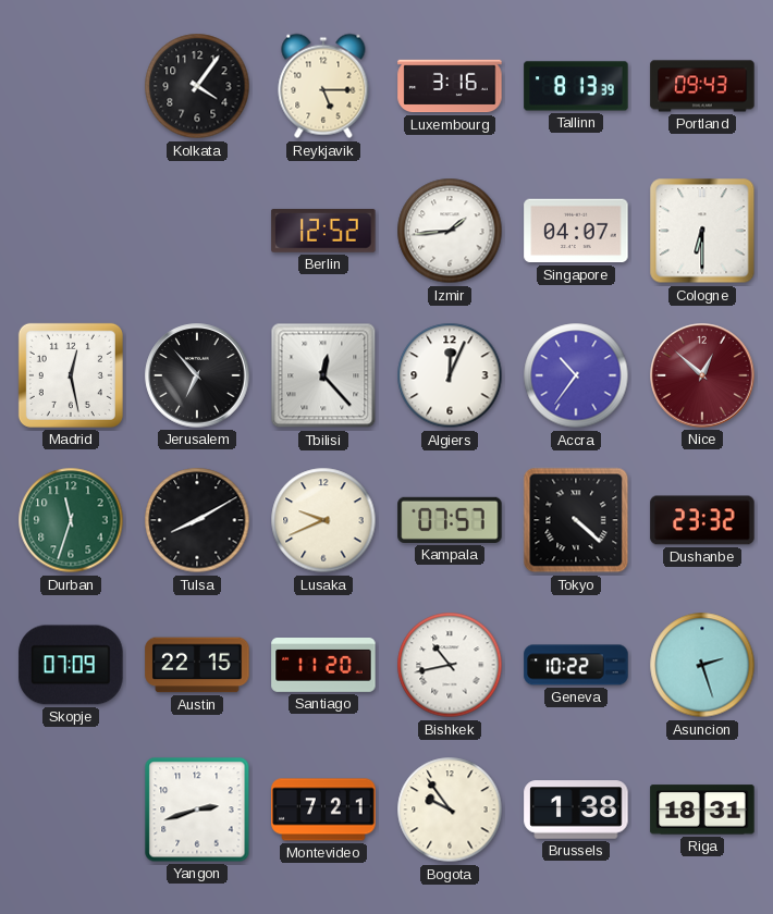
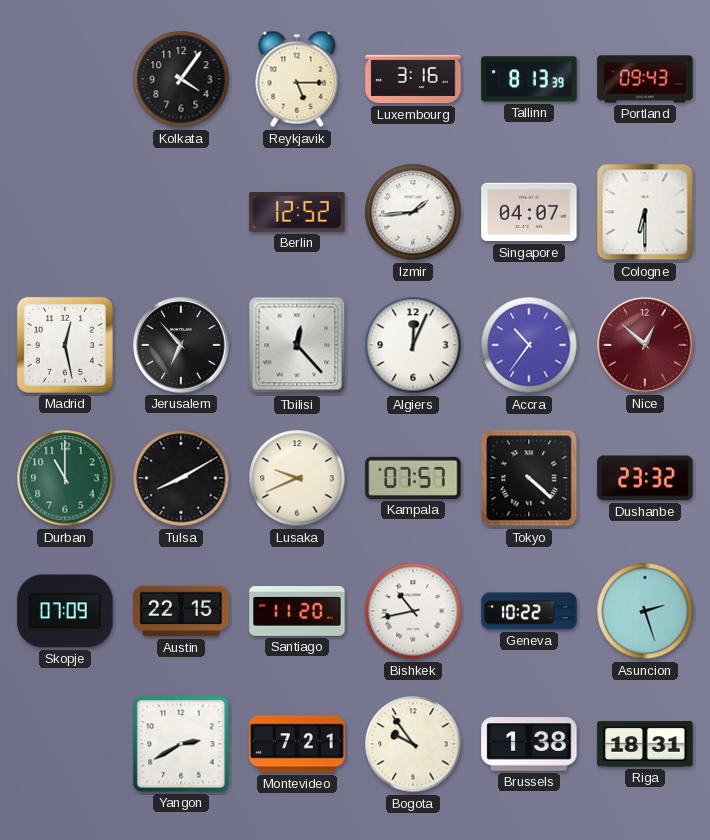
Durban: 11:33 -> 11:00 (65, 478)
Yangon: 2:42 -> 2:40 (181, 744)
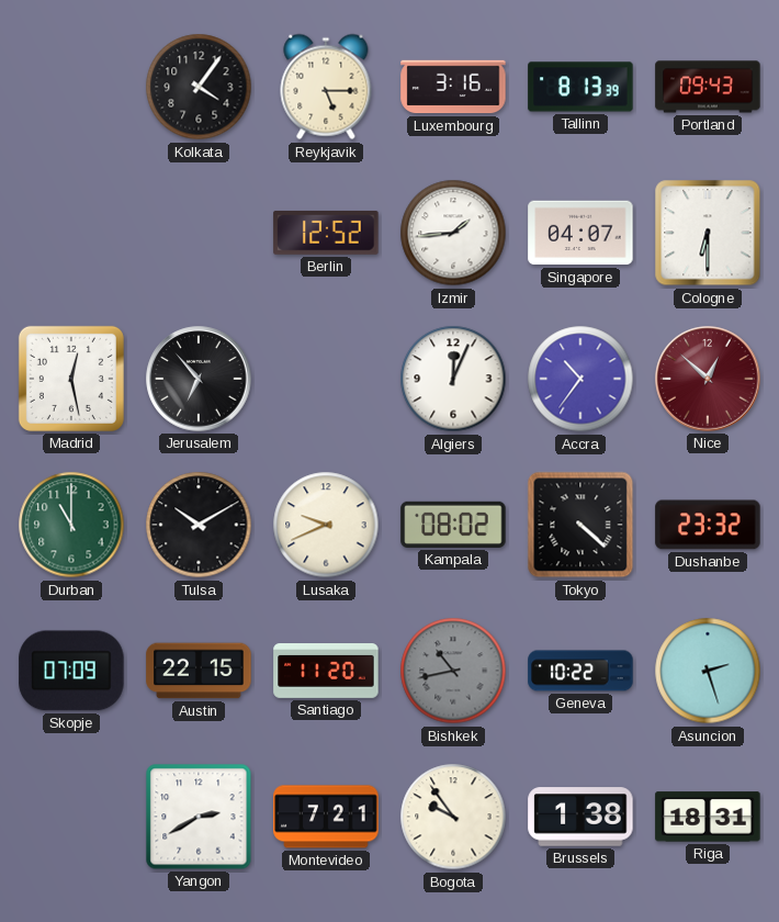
Tbilisi: 12:23 -> none (297, 345)
Tulsa: 8:10 -> 10:10 (199, 525)
Kampala: 07:57 -> 08:02 (453, 525)
Bishkek dial: white -> grey (453, 671)
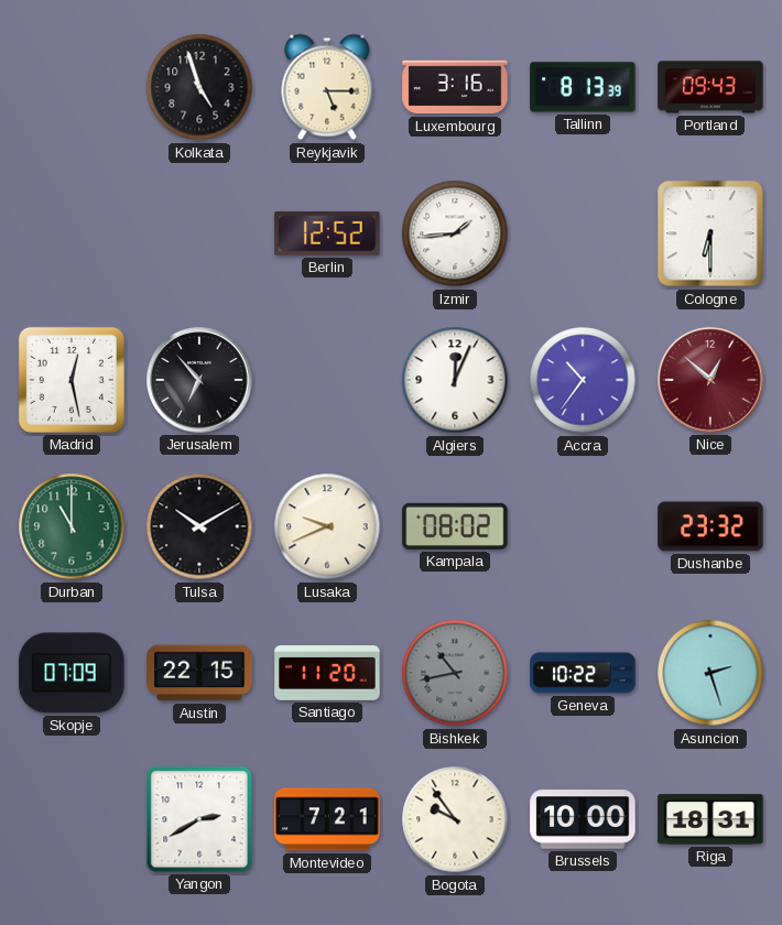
Kolkata: 4:06 -> 4:57 (199, 87)
Singapore: 04:07 -> none (580, 233)
Tokyo: 4:22 -> none (580, 525)
Brussels: 1:38 -> 10:00 (583, 819)
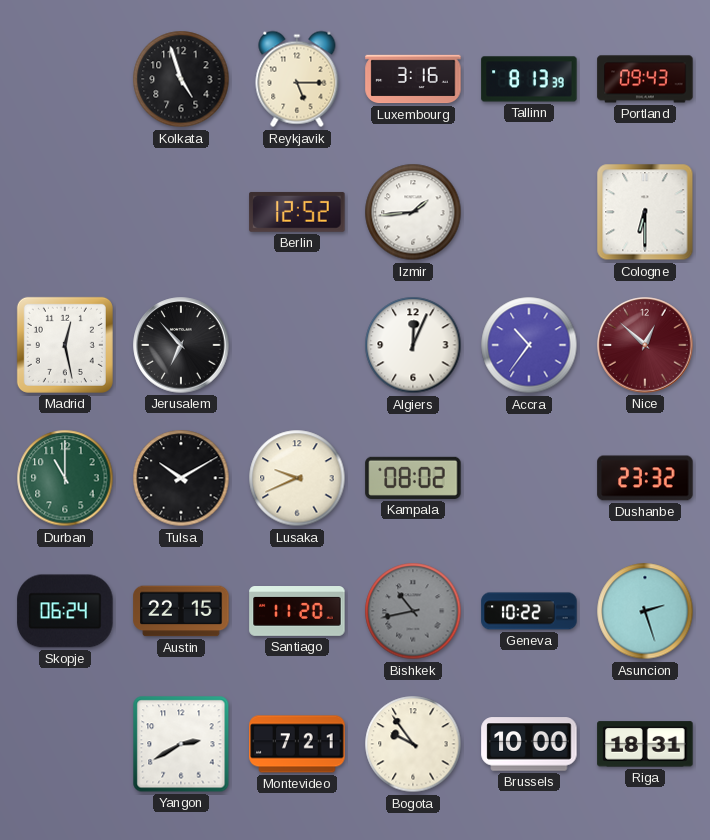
Skopje: 07:09 -> 06:24 (65, 611)
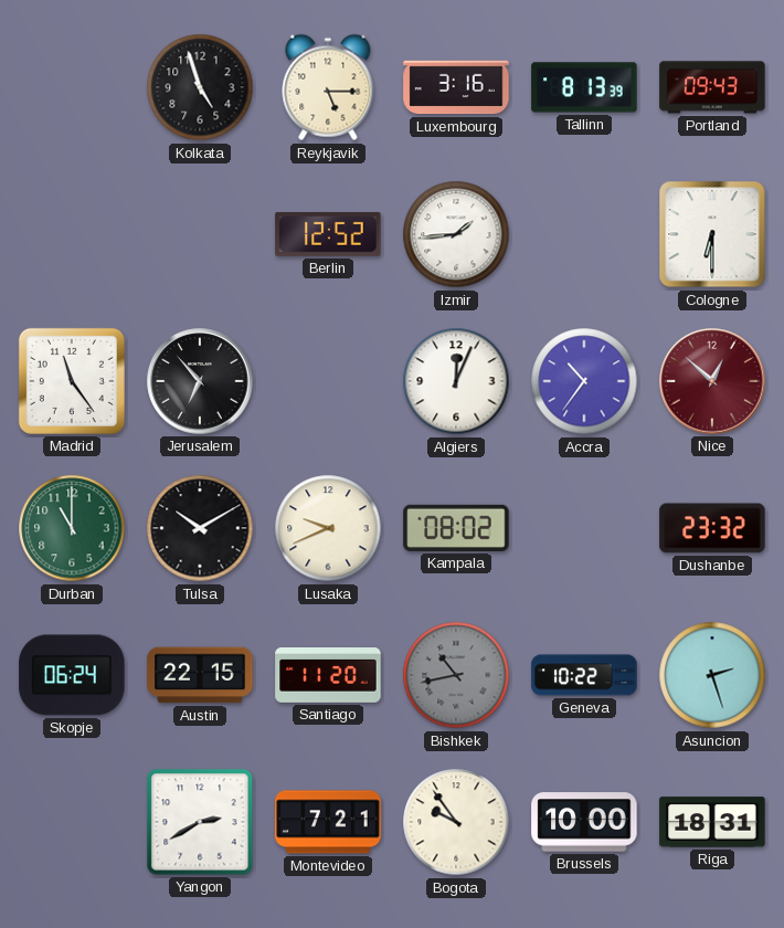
Madrid: 12:28 -> 11:24 (72, 381)
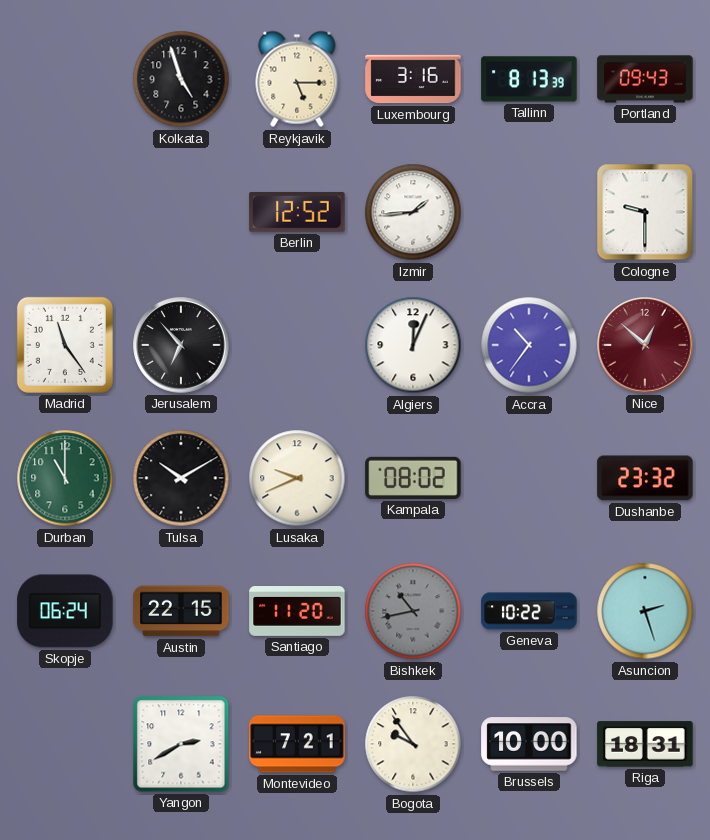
Cologne: 6:30 -> 9:30 (645, 212)
